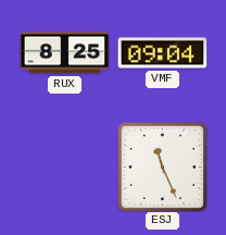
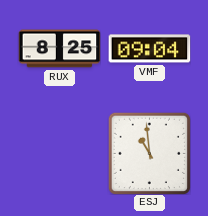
ESJ: 11:26 -> 10:59 (149, 153)
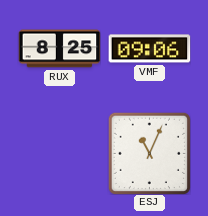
VMF: 09:04 -> 09:06 (149, 49)
ESJ: 10:59 -> 11:04 (149, 153)
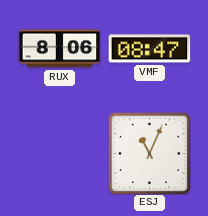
RUX: 8:25 -> 8:06 (59, 49)
VMF: 09:06 -> 08:47 (149, 49)
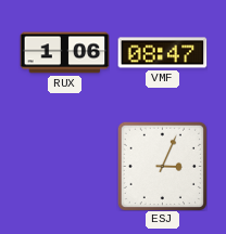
RUX: 8:06 -> 1:06 (64, 53)
ESJ: 11:04 -> 3:04 (162, 166)
